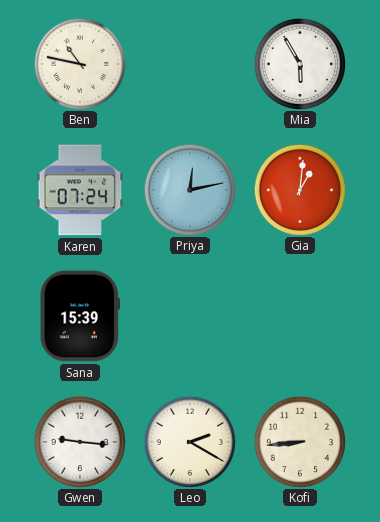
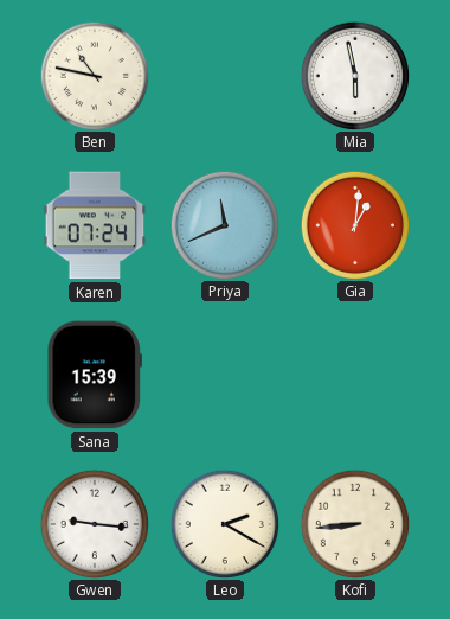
Mia: 5:55 -> 5:58 (354, 75)
Priya: 12:13 -> 11:41 (224, 224)
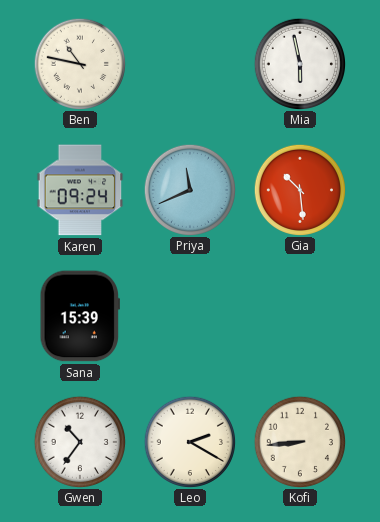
Karen: 07:24 -> 09:24 (80, 190)
Gia: 1:01 -> 10:29 (299, 189)
Gwen: 9:16 -> 10:36 (79, 441)
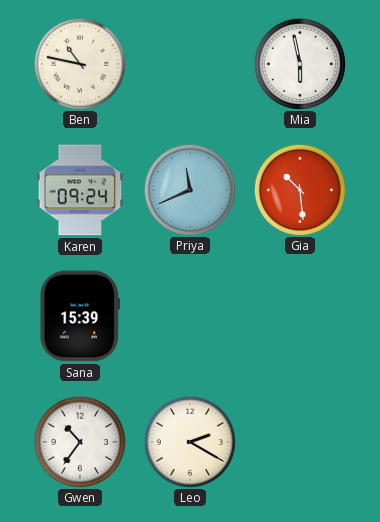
Kofi: 8:44 -> none (299, 441)
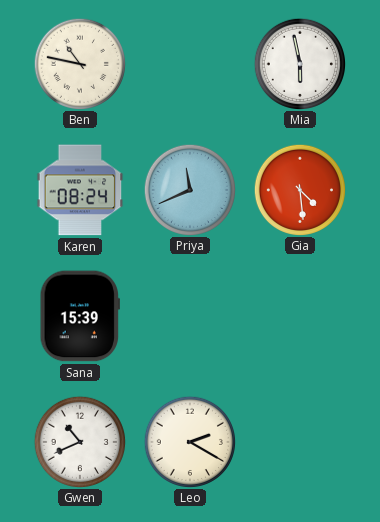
Karen: 09:24 -> 08:24 (80, 190)
Gia: 10:29 -> 4:29 (299, 189)
Gwen: 10:36 -> 10:41 (79, 441)
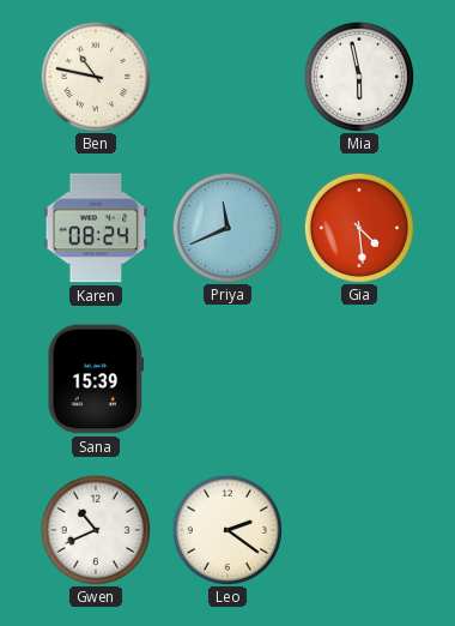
Leo: 2:20 -> 2:21 (226, 529)
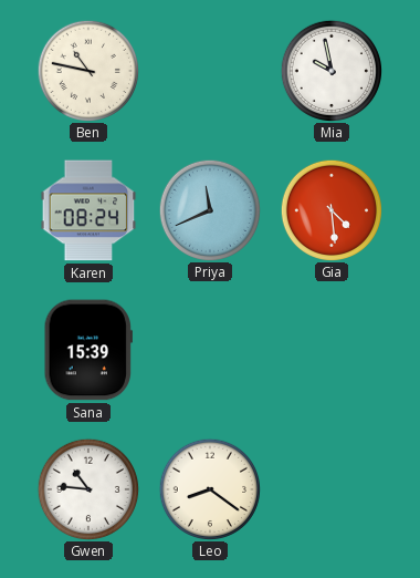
Mia: 5:58 -> 9:58 (330, 70)
Gwen: 10:41 -> 10:46 (87, 488)
Leo: 2:21 -> 8:21 (209, 488)
